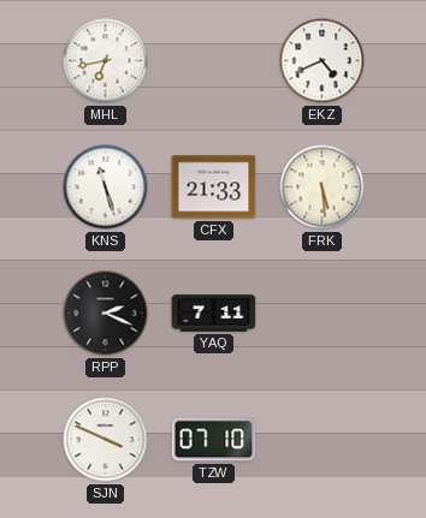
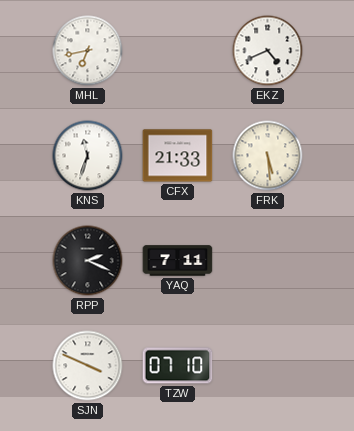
KNS: 11:27 -> 11:33 (88, 156)
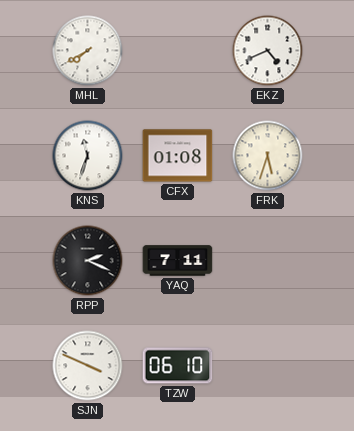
MHL: 6:43 -> 7:40 (88, 51)
CFX: 21:33 -> 01:08 (178, 156)
FRK: 5:29 -> 5:33 (268, 156)
TZW: 07:10 -> 06:10 (178, 366)
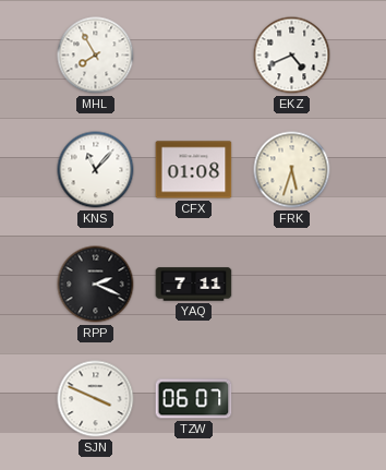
MHL: 7:40 -> 7:55 (96, 56)
KNS: 11:33 -> 11:07 (96, 170)
TZW: 06:10 -> 06:07 (194, 399)
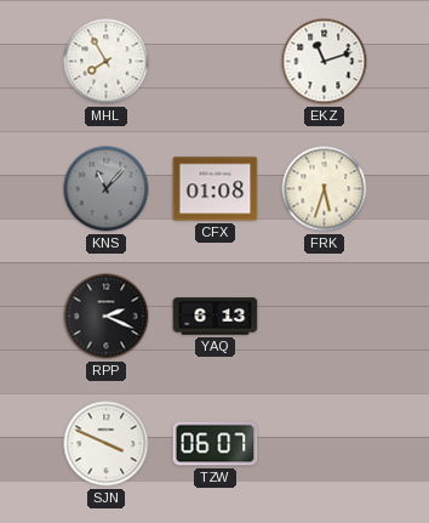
EKZ: 4:41 -> 11:12 (325, 62)
KNS dial: white -> grey (107, 189)
YAQ: 7:11 -> 6:13 (216, 317)
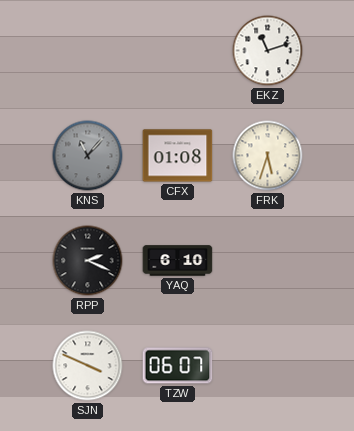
MHL: 7:55 -> none (107, 62)
YAQ: 6:13 -> 6:10 (178, 261)
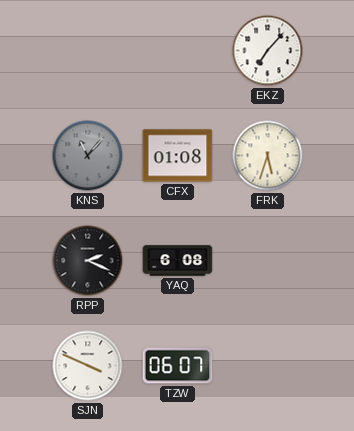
EKZ: 11:12 -> 7:07 (268, 51)
YAQ: 6:10 -> 6:08 (178, 261)
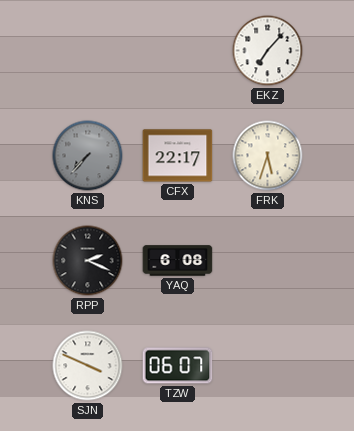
KNS: 11:07 -> 7:37 (88, 156)
CFX: 01:08 -> 22:17 (178, 156)
